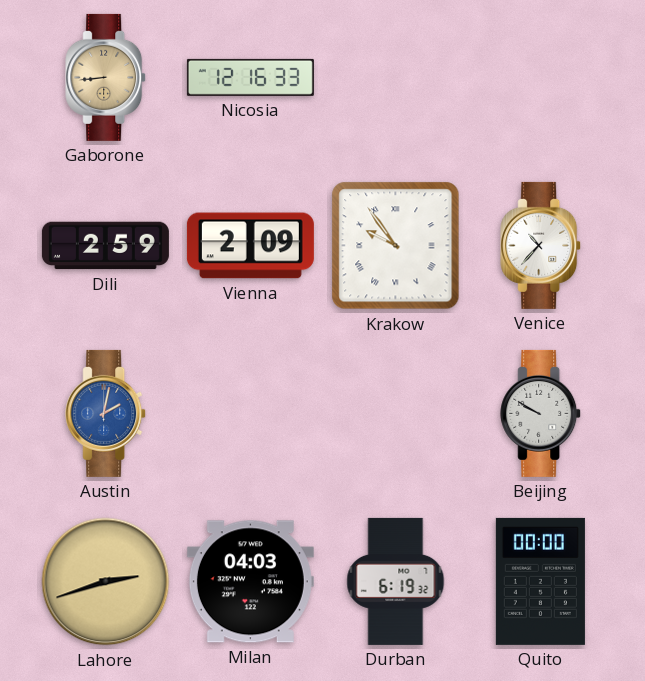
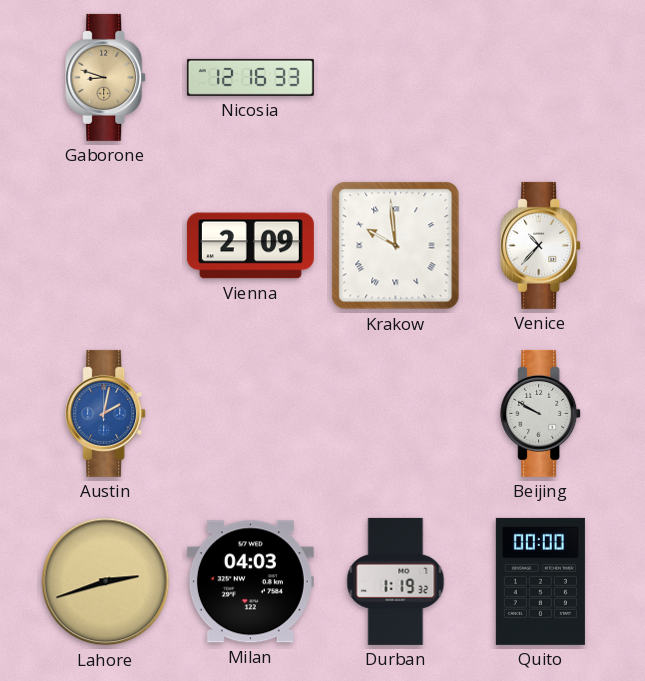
Gaborone: 8:44 -> 8:48 (106, 77)
Dili: 2:59 -> none (105, 246)
Krakow: 9:54 -> 9:59 (396, 246)
Durban: 6:19 -> 1:19 (396, 581)
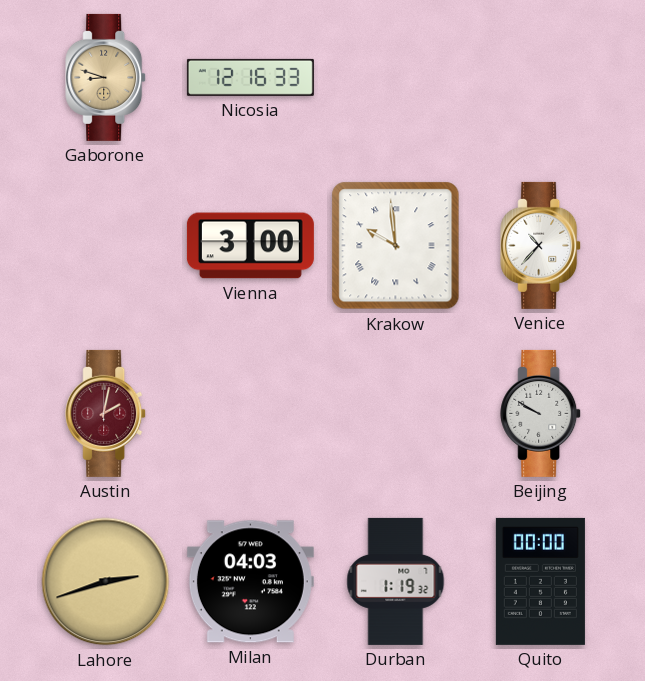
Vienna: 2:09 -> 3:00 (250, 246)
Austin dial: blue -> burgundy (106, 413)
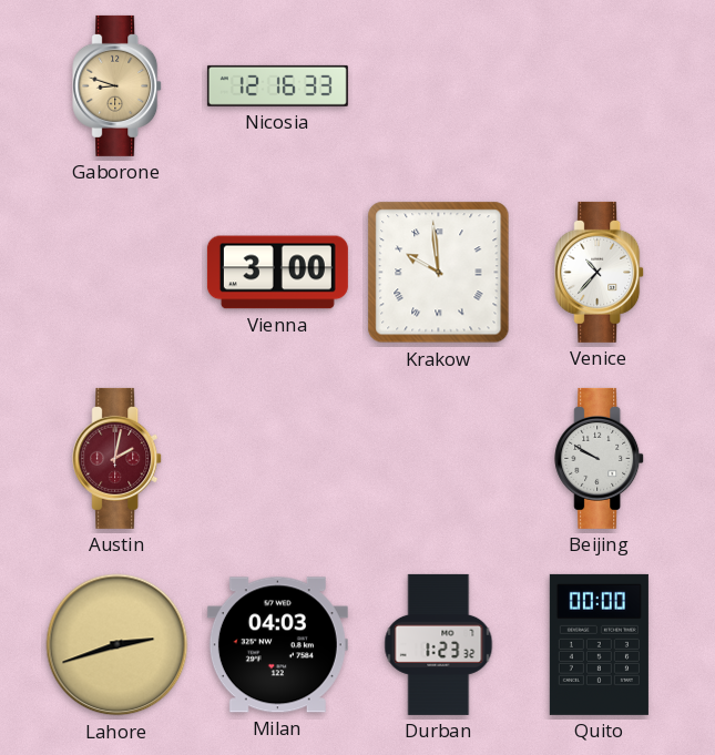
Durban: 1:19 -> 1:23 (439, 644)
